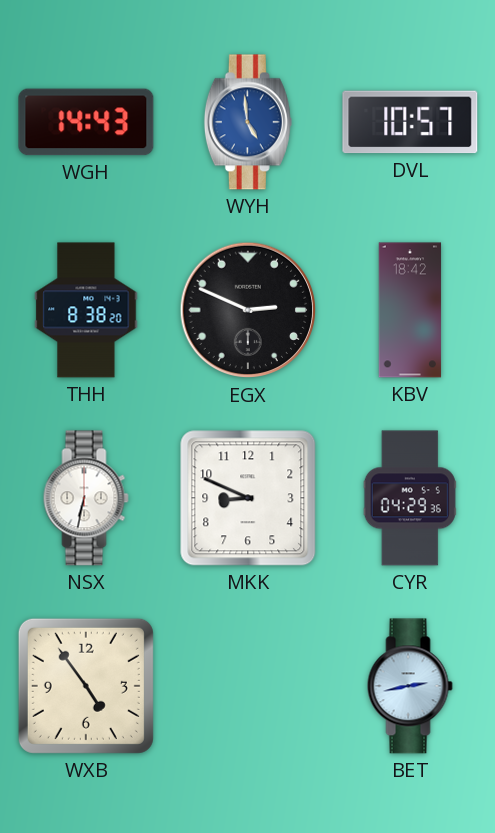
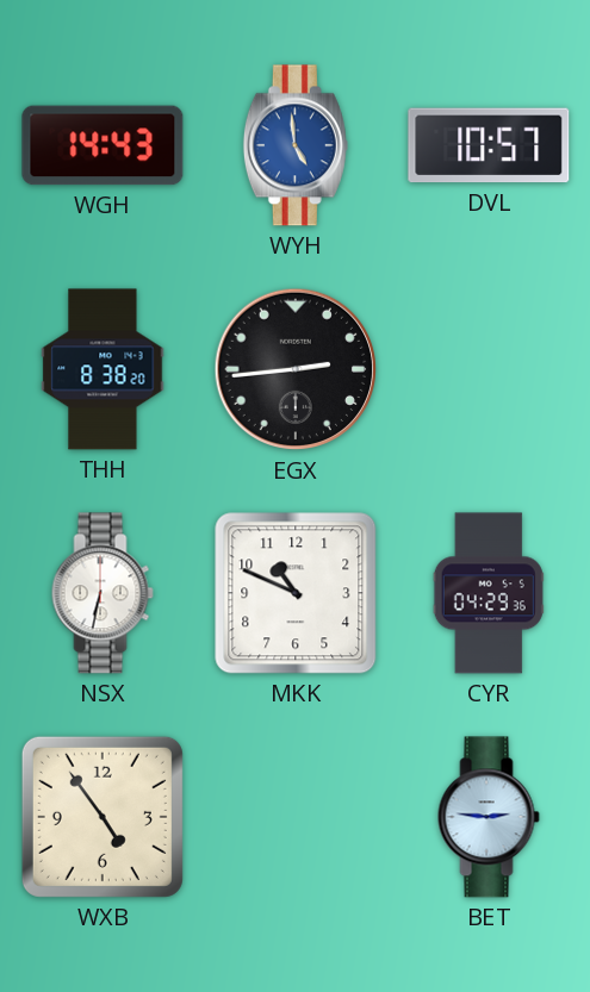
EGX: 2:49 -> 2:44 (296, 369)
KBV: 18:42 -> none (410, 310)
MKK: 8:49 -> 10:49 (296, 593)
BET: 2:43 -> 2:46 (489, 817)
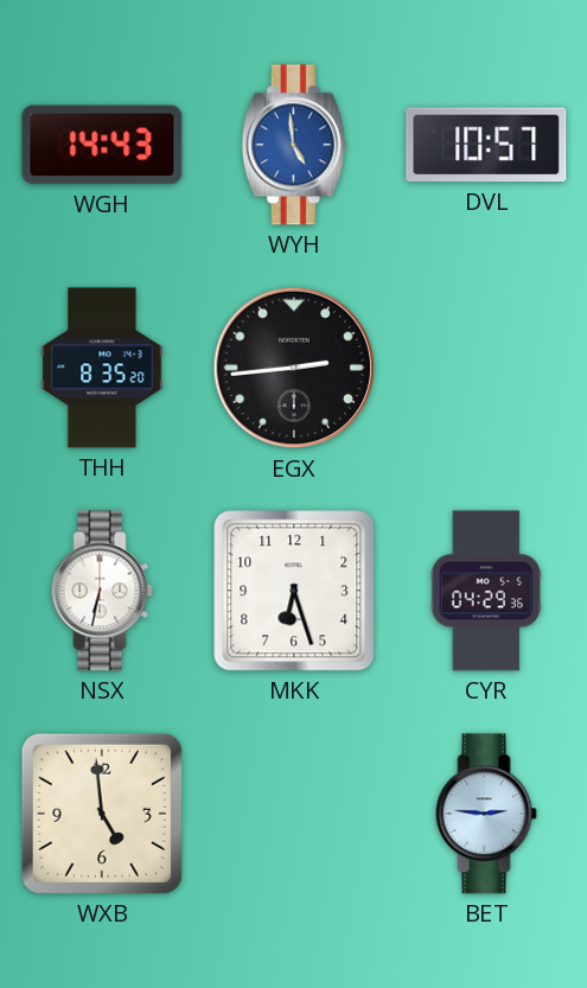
THH: 8:38 -> 8:35 (102, 368)
MKK: 10:49 -> 6:27 (294, 591)
WXB: 4:54 -> 4:59 (102, 814)
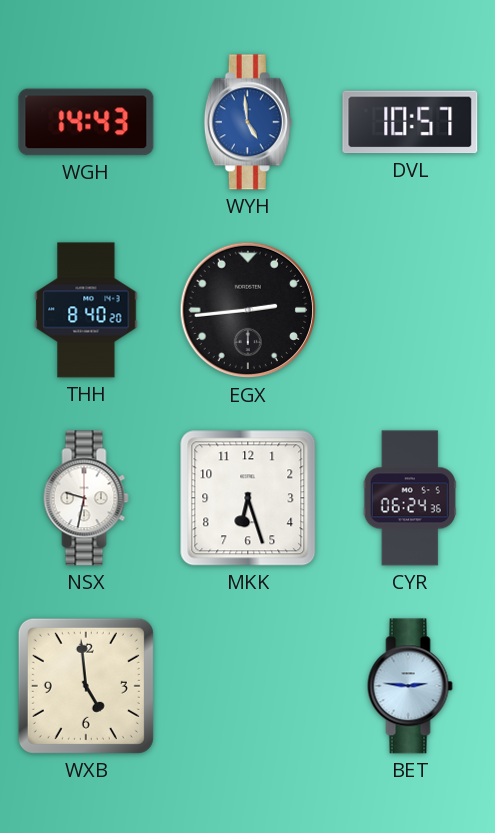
THH: 8:35 -> 8:40 (86, 310)
NSX: 6:32 -> 9:32 (86, 498)
CYR: 04:29 -> 06:24 (410, 498)
